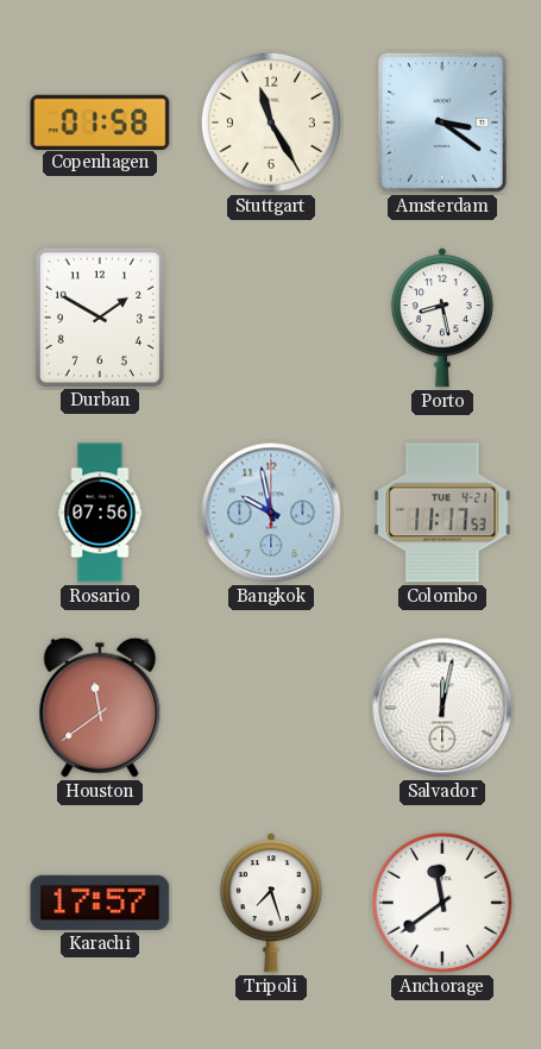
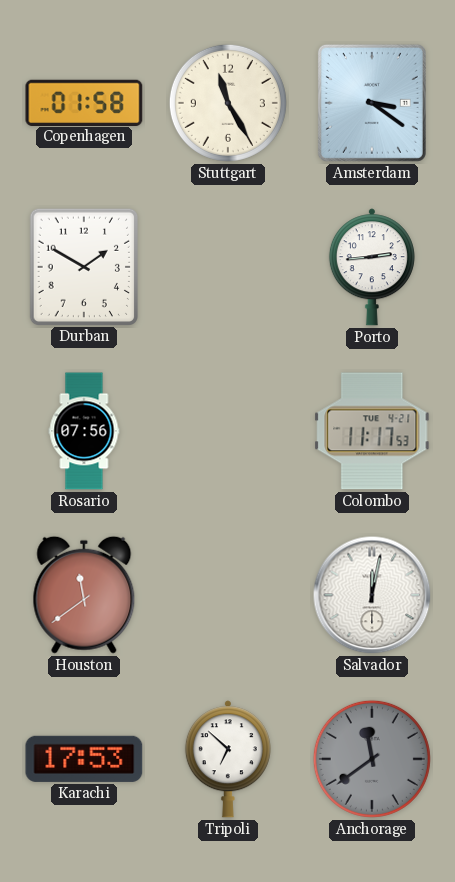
Porto: 8:28 -> 2:44 (372, 267)
Bangkok: 9:58 -> none (271, 513)
Karachi: 17:57 -> 17:53 (84, 759)
Tripoli: 7:27 -> 6:52 (228, 759)
Anchorage dial: white -> grey (372, 759)
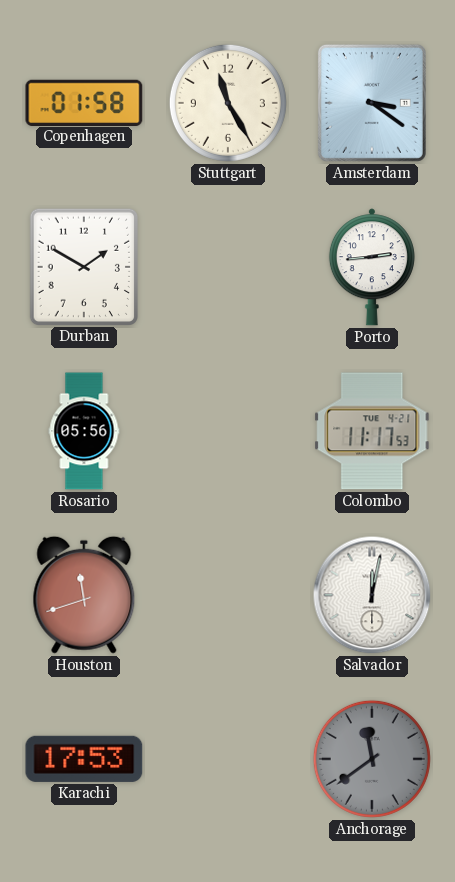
Rosario: 07:56 -> 05:56 (84, 431)
Houston: 11:39 -> 11:42 (84, 595)
Tripoli: 6:52 -> none (228, 759)
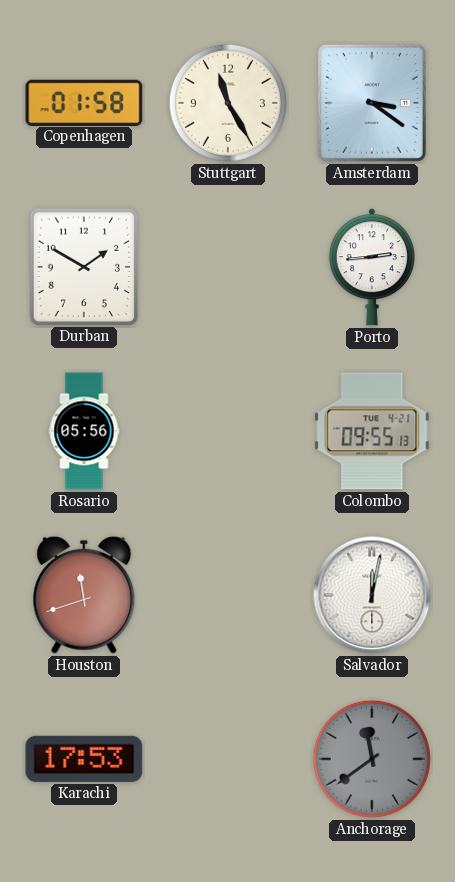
Colombo: 11:17 -> 09:55 (372, 431)
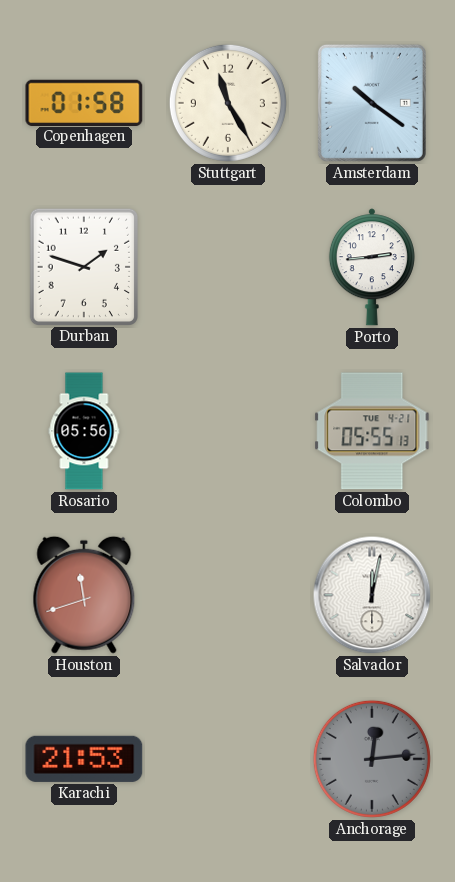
Amsterdam: 3:21 -> 10:21 (372, 103)
Durban: 1:50 -> 1:48 (83, 266)
Colombo: 09:55 -> 05:55 (372, 431)
Karachi: 17:53 -> 21:53 (84, 759)
Anchorage: 11:39 -> 12:14 (372, 759)
